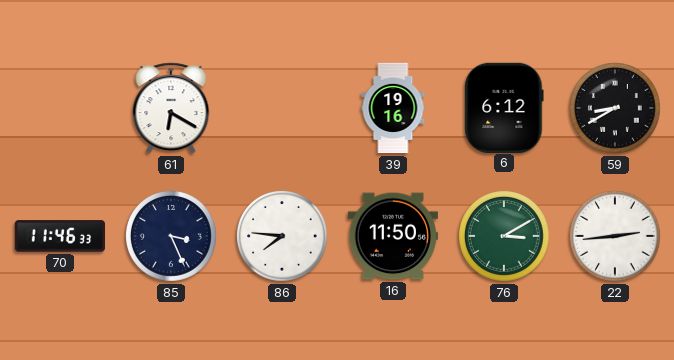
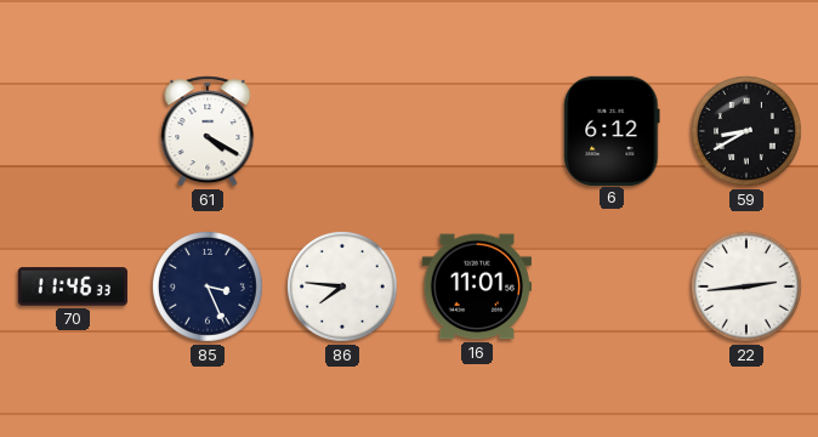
61: 6:20 -> 4:20 (208, 131)
39: 19:16 -> none (393, 108)
16: 11:50 -> 11:01 (476, 286)
76: 3:10 -> none (505, 237)
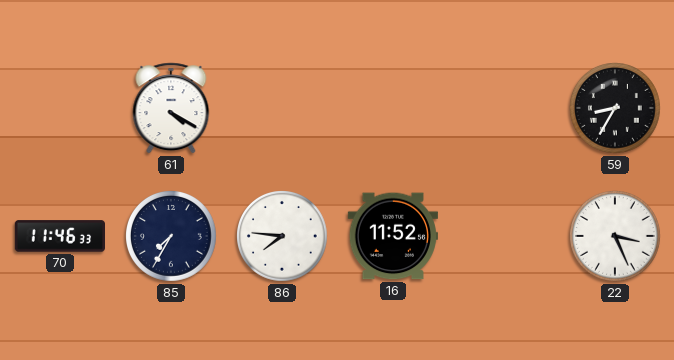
6: 6:12 -> none (612, 130)
59: 8:40 -> 8:35 (616, 109)
85: 3:26 -> 7:35 (172, 237)
16: 11:01 -> 11:52 (392, 236)
22: 2:44 -> 3:26 (616, 237)
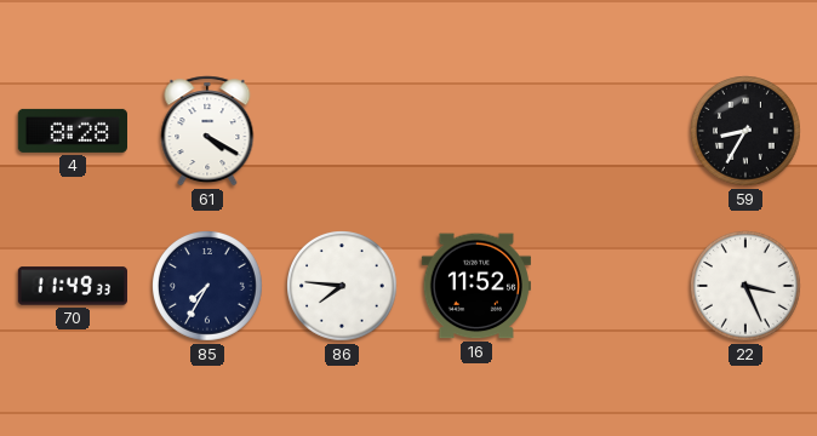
4: none -> 8:28 (72, 131)
70: 11:46 -> 11:49 (72, 286)
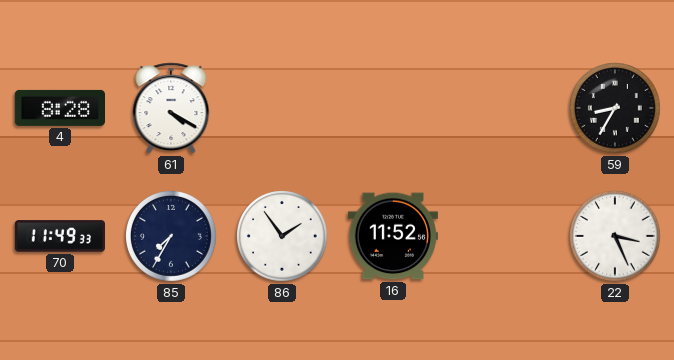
86: 7:46 -> 1:54 (283, 237)
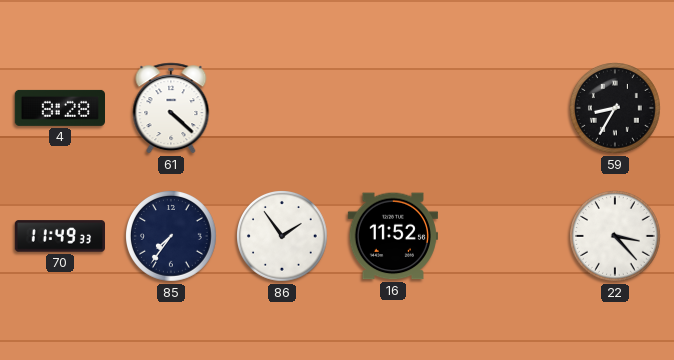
61: 4:20 -> 4:22 (171, 108)
85: 7:35 -> 7:36 (172, 237)
22: 3:26 -> 3:23 (616, 237)
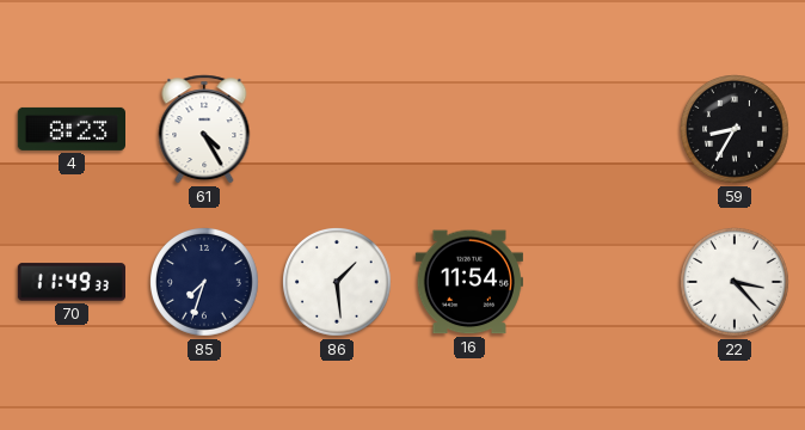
4: 8:28 -> 8:23 (70, 129)
61: 4:22 -> 4:25 (204, 129)
85: 7:36 -> 7:33 (205, 283)
86: 1:54 -> 1:29 (338, 283)
16: 11:52 -> 11:54 (468, 282)
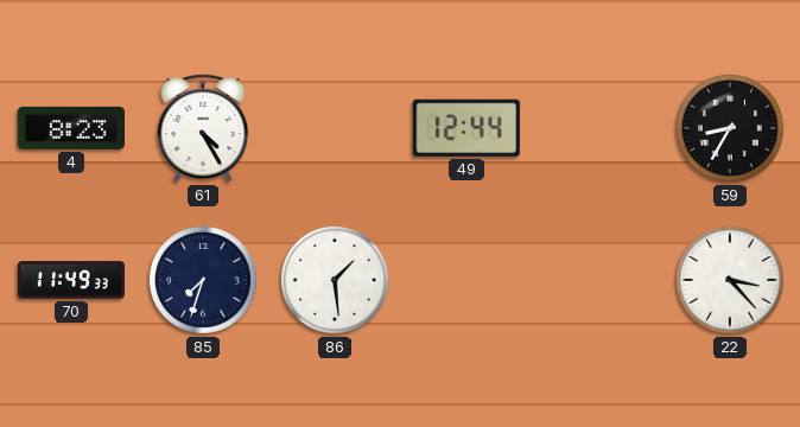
49: none -> 12:44 (466, 128)
16: 11:54 -> none (468, 282)
